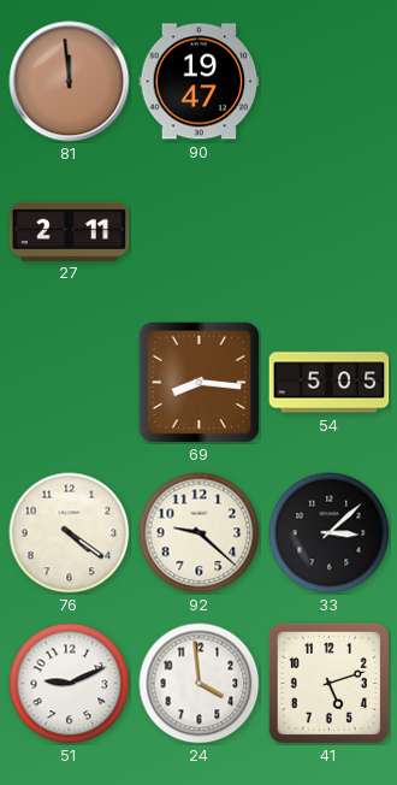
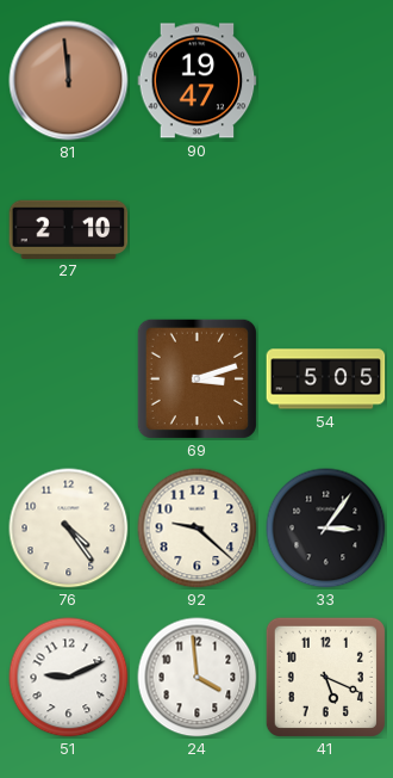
27: 2:11 -> 2:10 (69, 229)
69: 8:16 -> 3:12 (196, 378)
76: 4:21 -> 4:24 (69, 529)
33: 3:08 -> 3:06 (326, 529)
41: 5:12 -> 5:19 (325, 677)
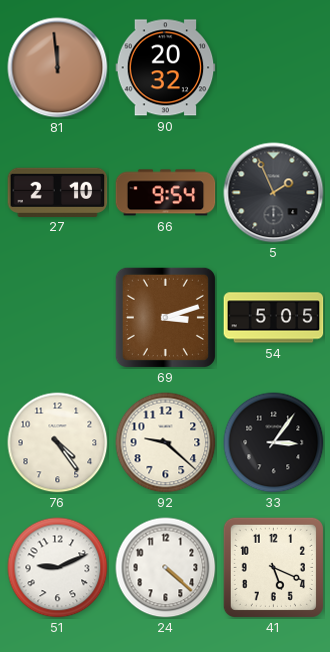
90: 19:47 -> 20:32 (166, 68)
66: none -> 9:54 (166, 193)
5: none -> 1:56 (274, 193)
24: 3:59 -> 4:22 (166, 568)
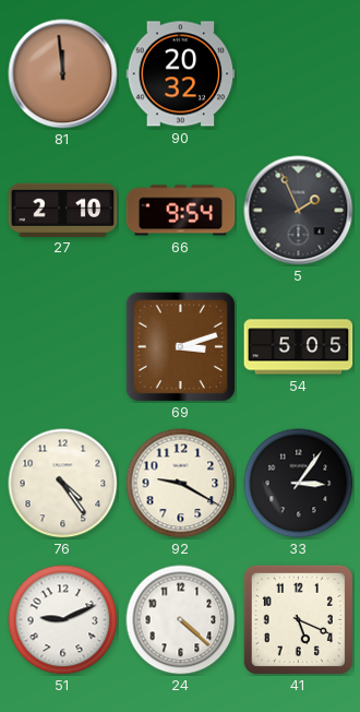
92: 9:22 -> 9:20 (181, 484)
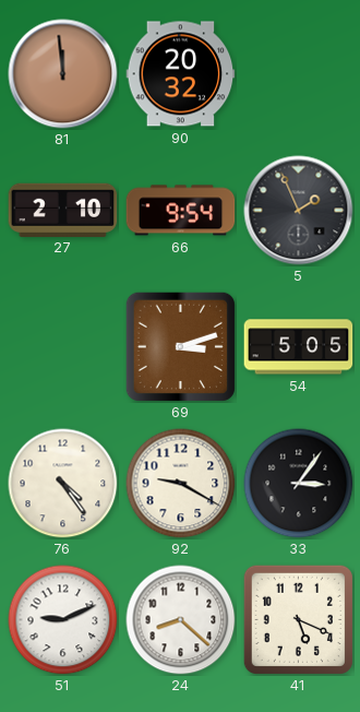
24: 4:22 -> 8:22 (181, 620)
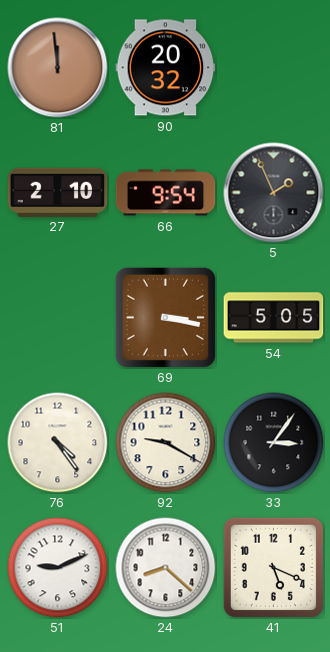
69: 3:12 -> 3:17 (165, 317)
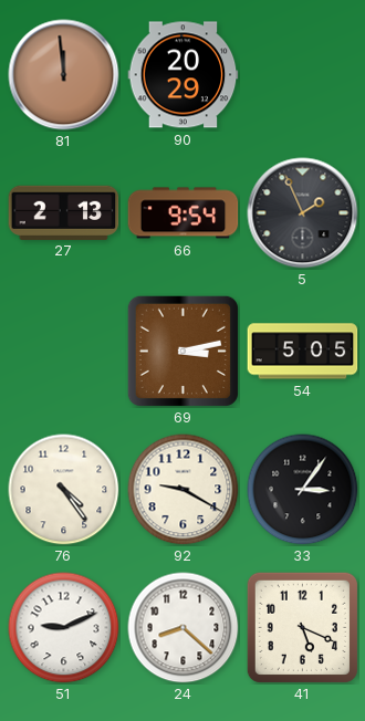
90: 20:32 -> 20:29 (184, 75)
27: 2:10 -> 2:13 (64, 212)
69: 3:17 -> 3:13 (182, 351)
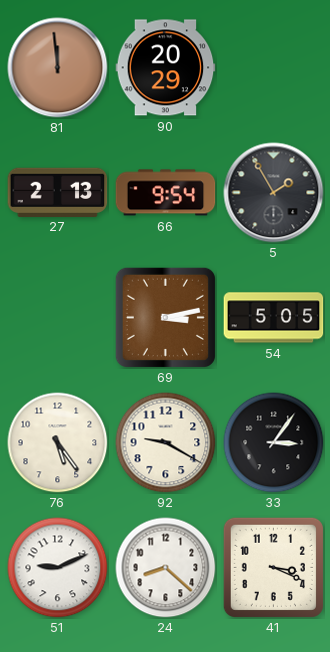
5: 1:56 -> 1:55 (274, 193)
76: 4:24 -> 5:24 (58, 443)
41: 5:19 -> 3:19 (273, 567)
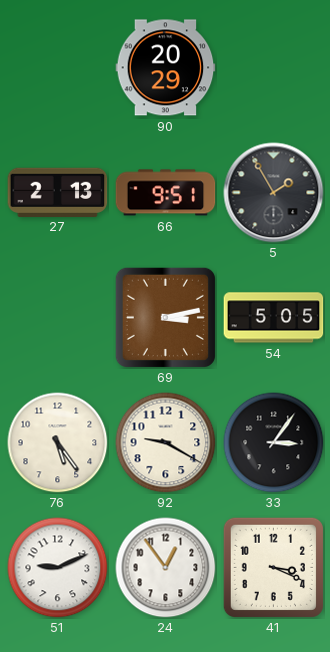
81: 11:59 -> none (58, 68)
66: 9:54 -> 9:51 (166, 193)
24: 8:22 -> 12:54 (166, 568)
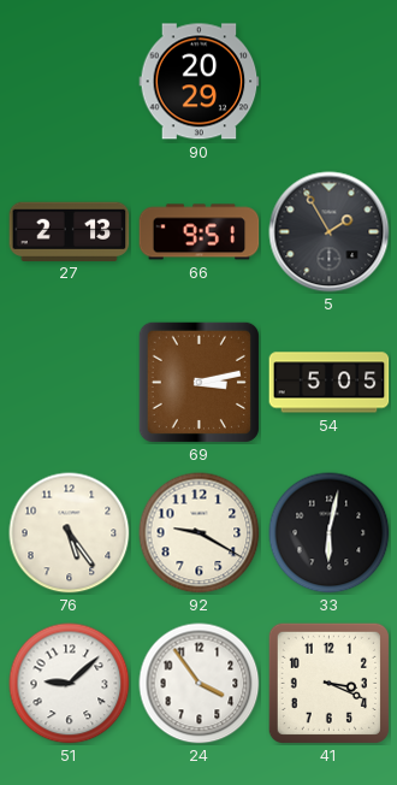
33: 3:06 -> 6:02 (330, 533)
51: 9:11 -> 9:08 (70, 684)
24: 12:54 -> 3:54 (200, 684)
